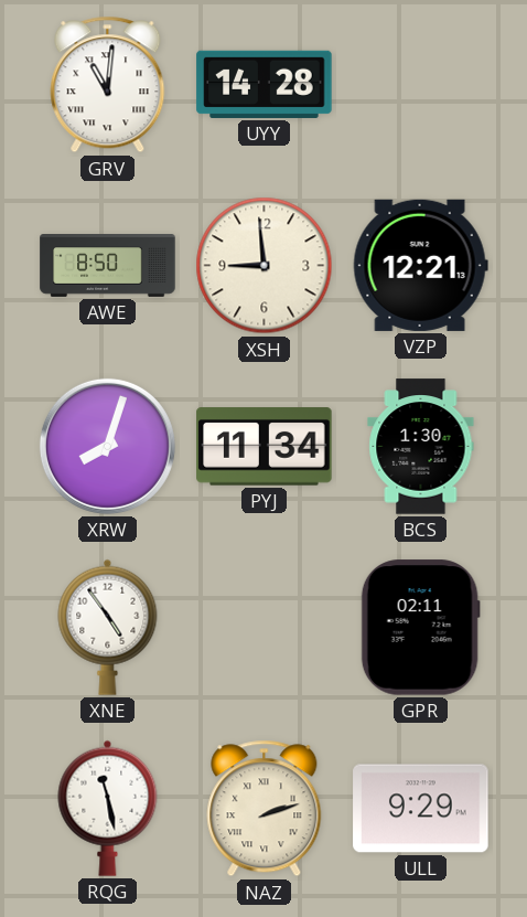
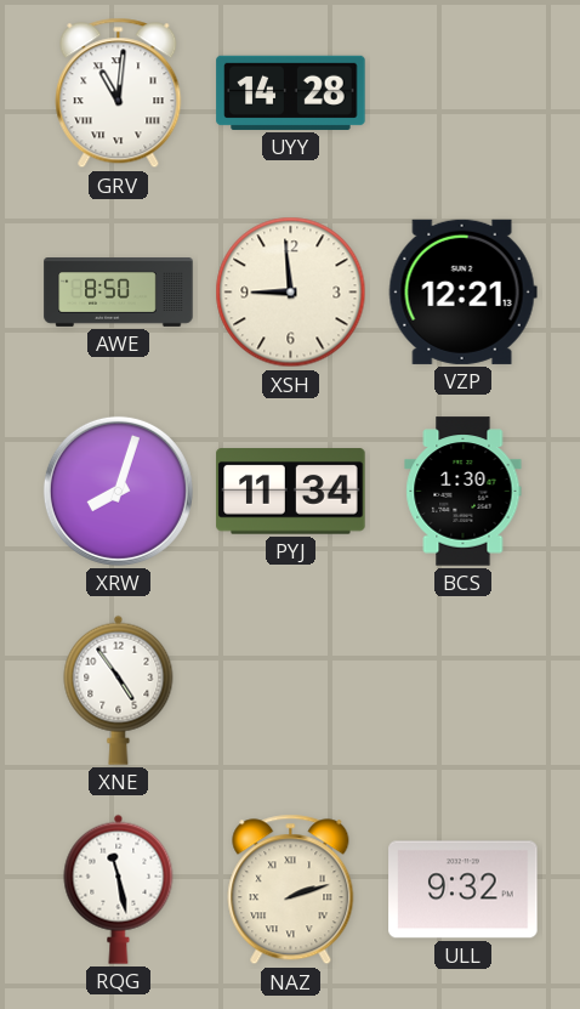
GPR: 02:11 -> none (420, 628)
ULL: 9:29 -> 9:32 (464, 890)
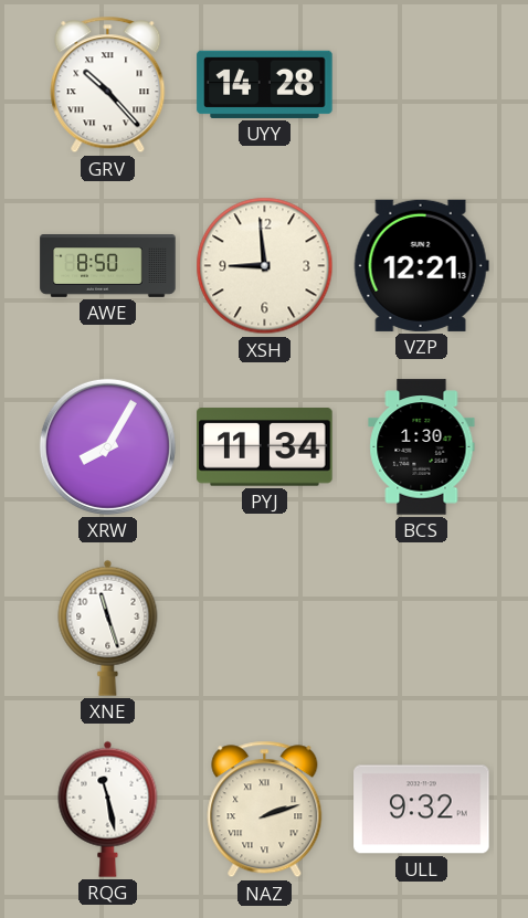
GRV: 11:01 -> 10:23 (108, 85)
XRW: 8:03 -> 8:05 (107, 446)
XNE: 4:54 -> 11:27 (108, 627)
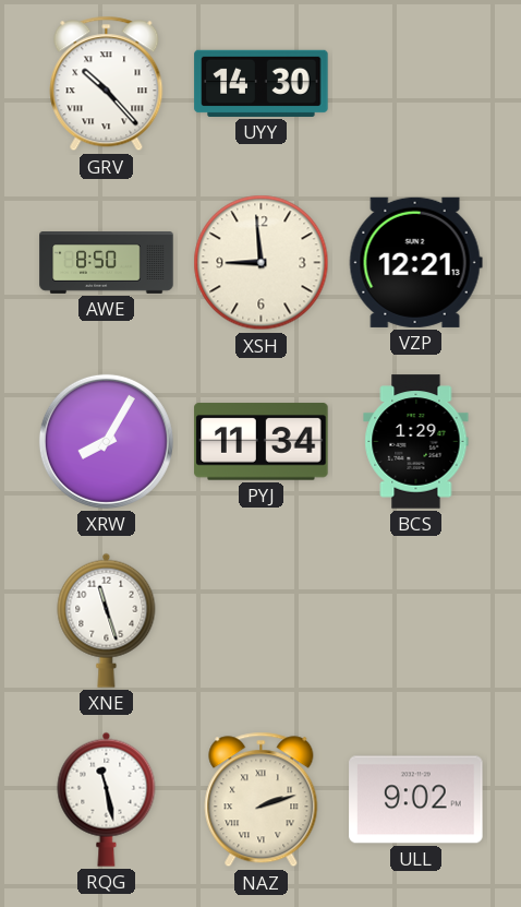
UYY: 14:28 -> 14:30 (262, 83)
BCS: 1:30 -> 1:29 (416, 442)
ULL: 9:32 -> 9:02 (416, 800)
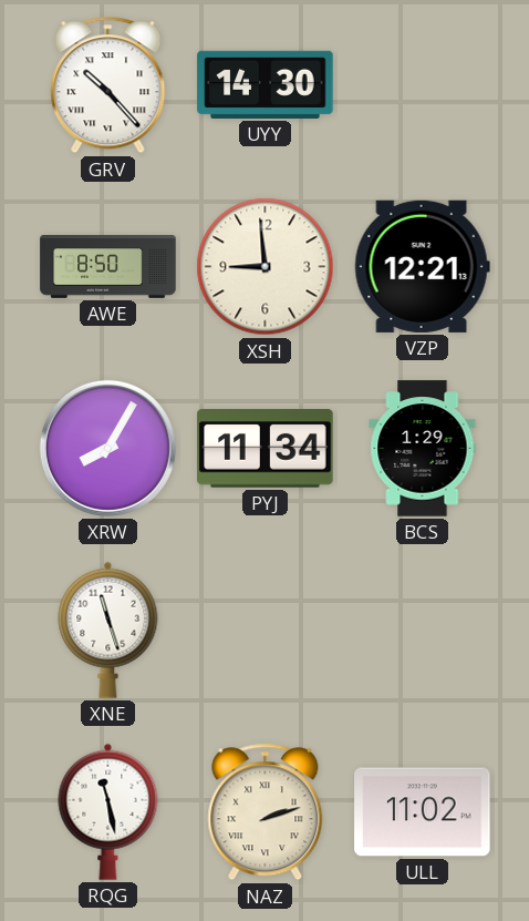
ULL: 9:02 -> 11:02 (423, 812)
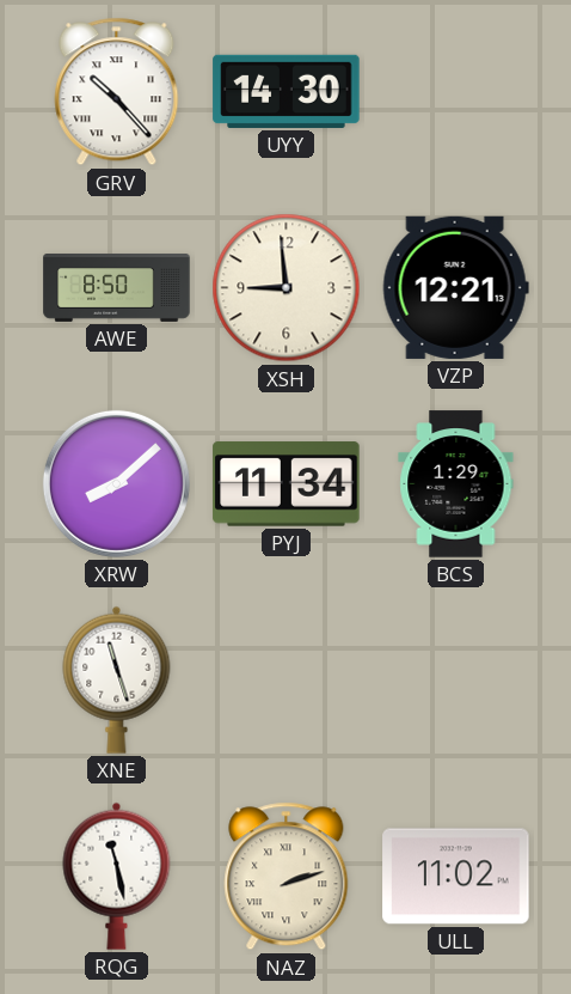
XRW: 8:05 -> 8:08 (116, 483)
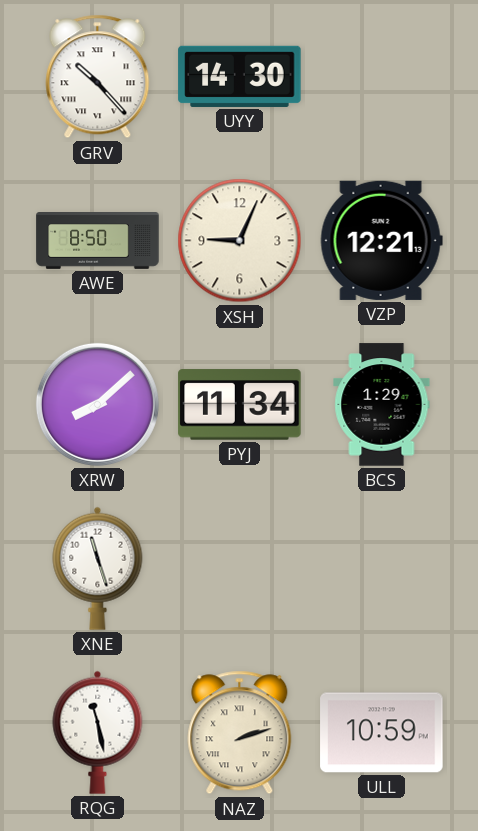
XSH: 8:59 -> 9:04 (240, 241)
ULL: 11:02 -> 10:59 (382, 733)
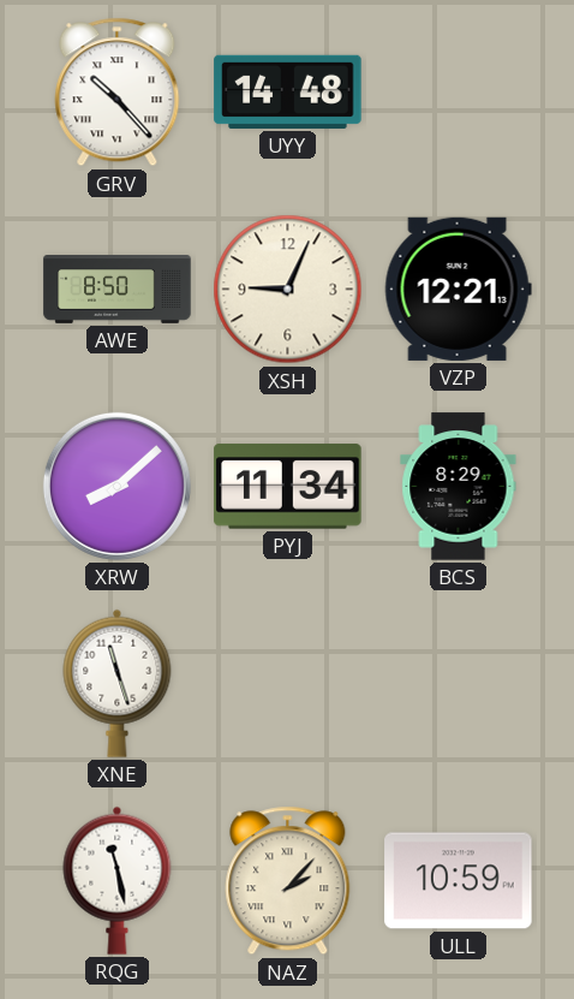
UYY: 14:30 -> 14:48 (288, 91)
BCS: 1:29 -> 8:29 (459, 487)
NAZ: 2:12 -> 2:07 (288, 881)
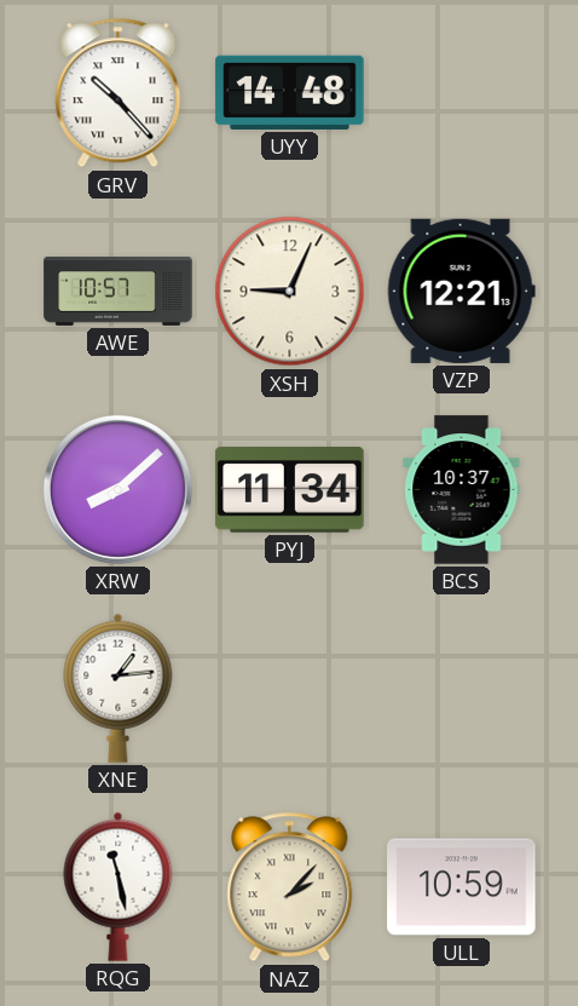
AWE: 8:50 -> 10:57 (119, 292)
BCS: 8:29 -> 10:37 (462, 490)
XNE: 11:27 -> 1:14 (119, 688)
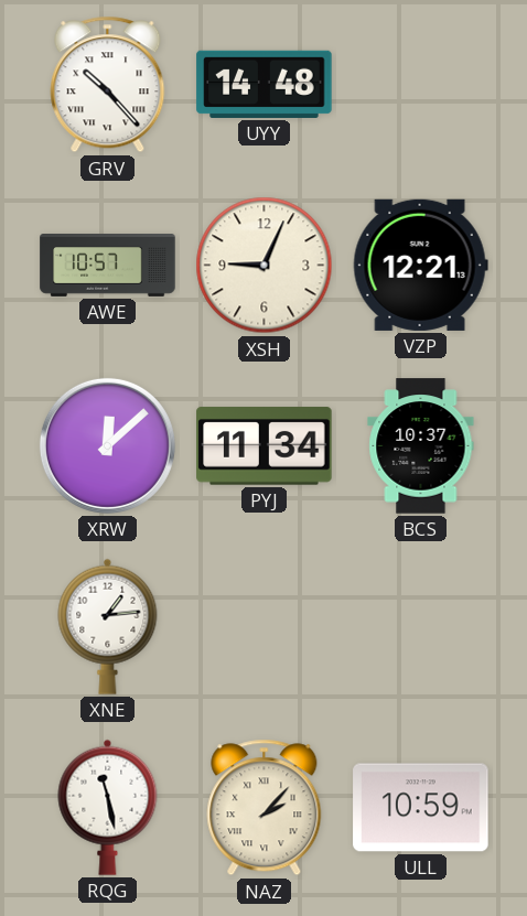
XRW: 8:08 -> 12:08 (107, 445)
